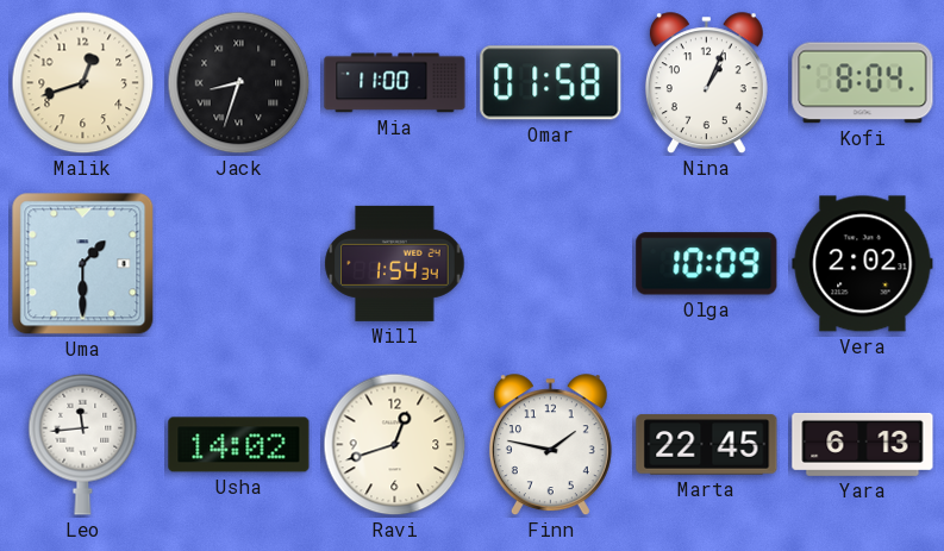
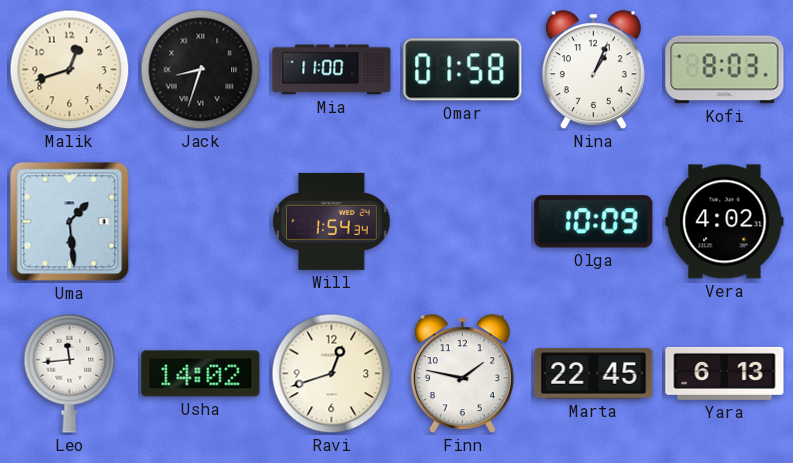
Kofi: 8:04 -> 8:03 (725, 70)
Uma: 1:30 -> 1:29 (70, 222)
Vera: 2:02 -> 4:02 (725, 222)
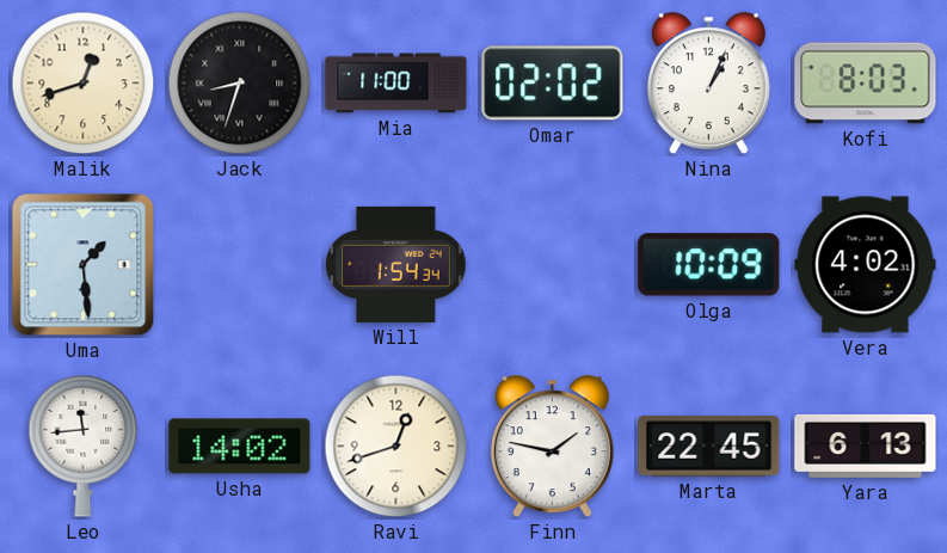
Omar: 01:58 -> 02:02 (553, 84)
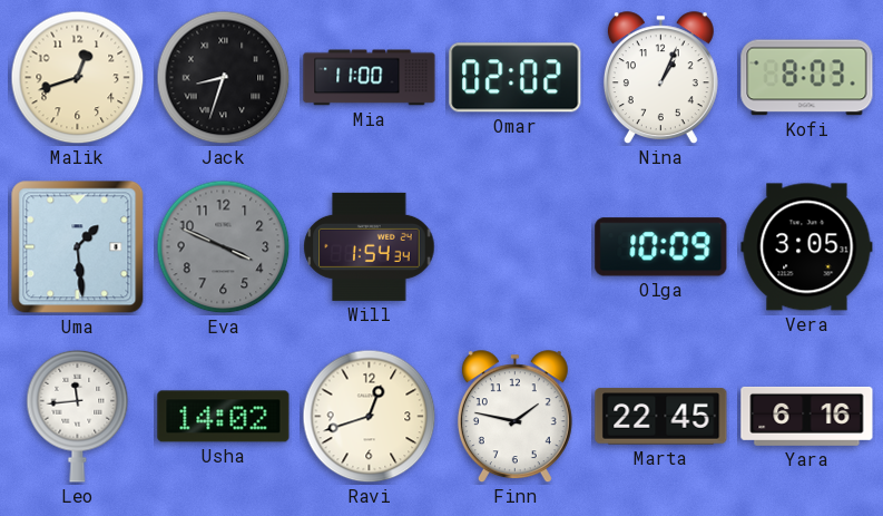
Eva: none -> 3:49 (224, 247)
Vera: 4:02 -> 3:05 (807, 247)
Yara: 6:13 -> 6:16 (807, 416)
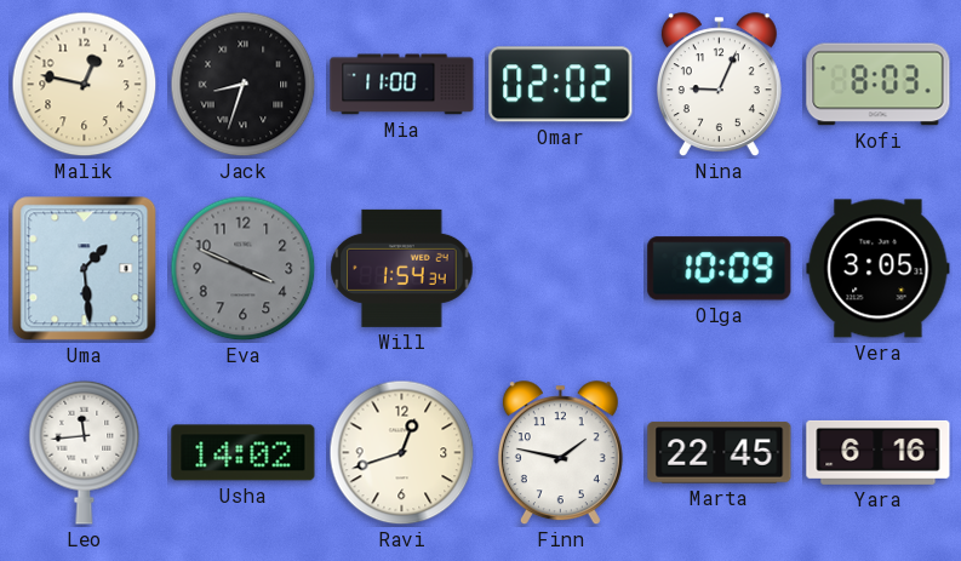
Malik: 12:42 -> 12:47 (85, 85)
Nina: 1:04 -> 9:04 (719, 85)
